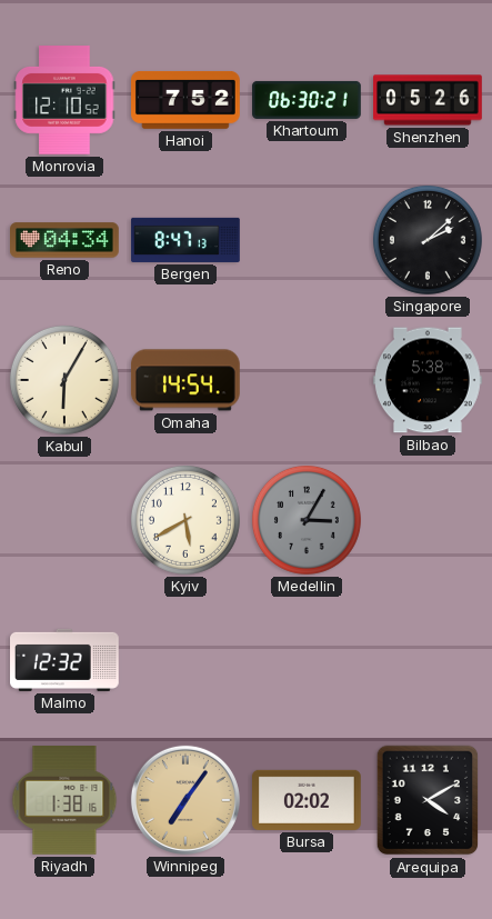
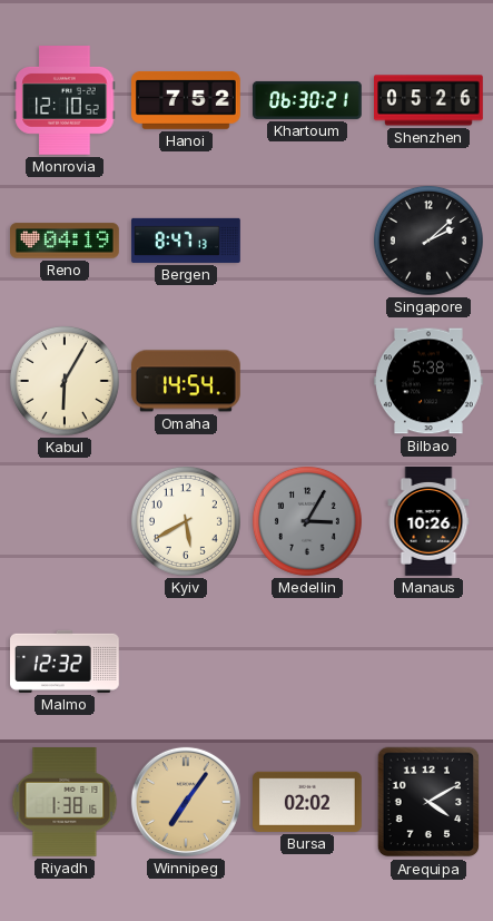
Reno: 04:34 -> 04:19 (66, 241)
Manaus: none -> 10:26 (428, 522)
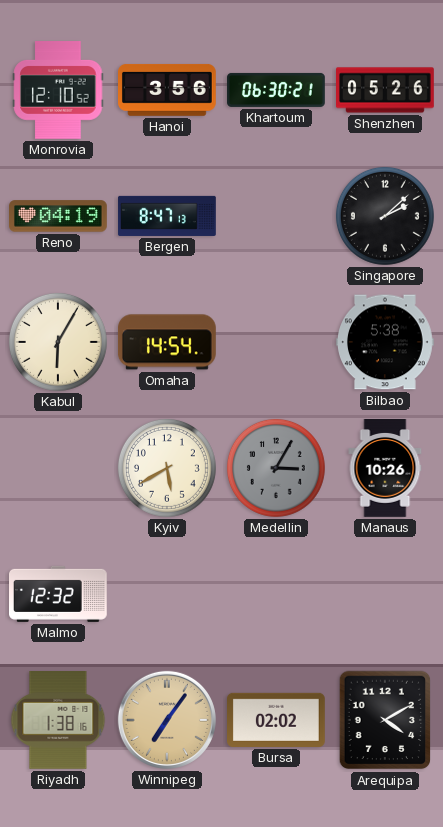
Hanoi: 7:52 -> 3:56 (168, 90)
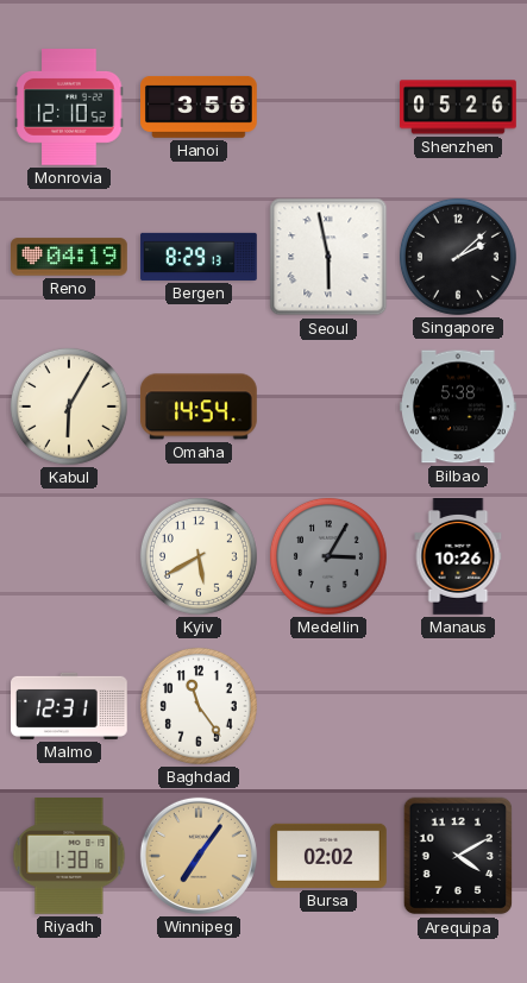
Khartoum: 06:30 -> none (276, 90)
Bergen: 8:47 -> 8:29 (199, 257)
Seoul: none -> 5:58 (328, 257)
Malmo: 12:32 -> 12:31 (70, 706)
Baghdad: none -> 11:24 (199, 706)
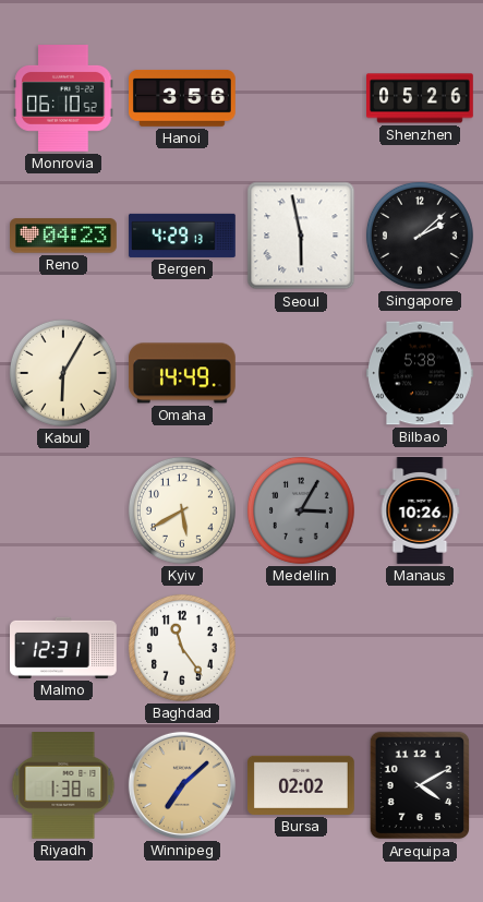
Monrovia: 12:10 -> 06:10 (63, 99)
Reno: 04:19 -> 04:23 (64, 236)
Bergen: 8:29 -> 4:29 (182, 236)
Omaha: 14:54 -> 14:49 (182, 373)
Winnipeg: 7:06 -> 7:08 (182, 785)
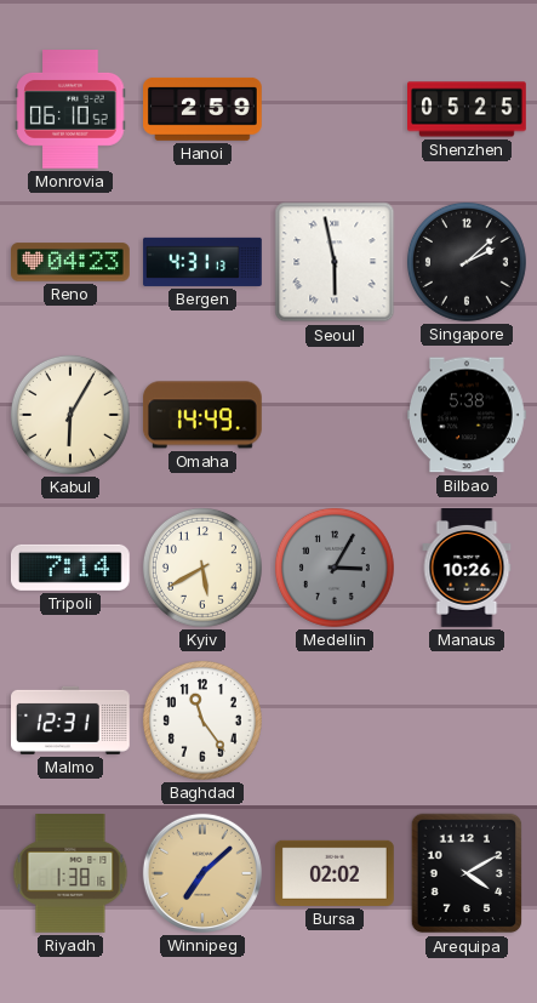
Hanoi: 3:56 -> 2:59 (204, 109)
Shenzhen: 05:26 -> 05:25 (468, 109)
Bergen: 4:29 -> 4:31 (202, 262)
Tripoli: none -> 7:14 (70, 568)
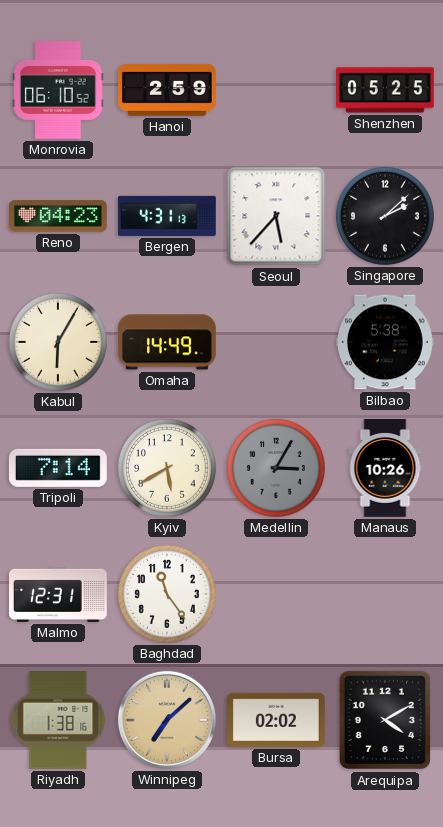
Seoul: 5:58 -> 5:37 (276, 216)
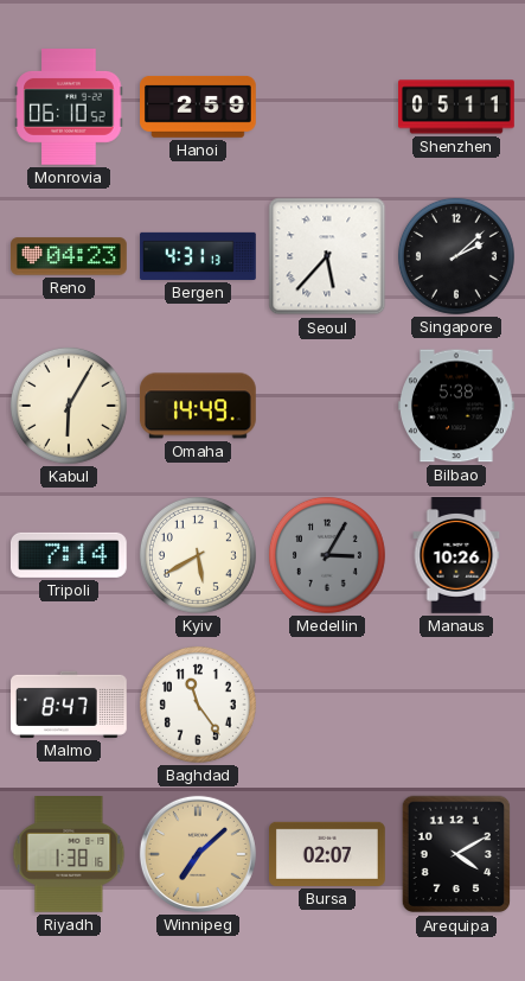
Shenzhen: 05:25 -> 05:11 (457, 107)
Malmo: 12:31 -> 8:47 (70, 705)
Bursa: 02:02 -> 02:07 (328, 854)
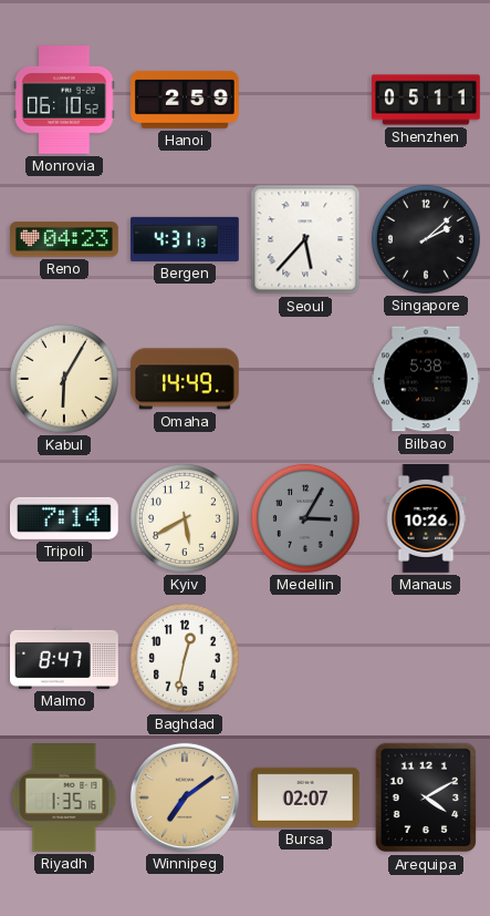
Baghdad: 11:24 -> 12:32 (185, 658)
Riyadh: 1:38 -> 1:35 (64, 799)
Winnipeg: 7:08 -> 7:09 (185, 797)
